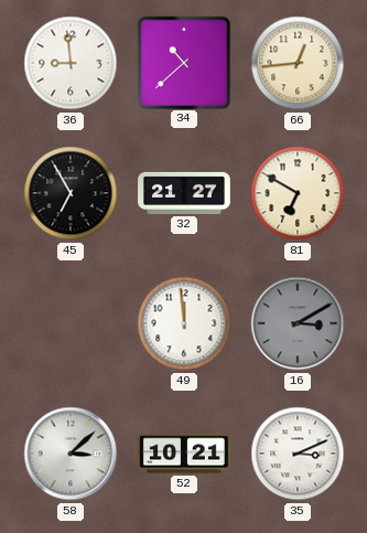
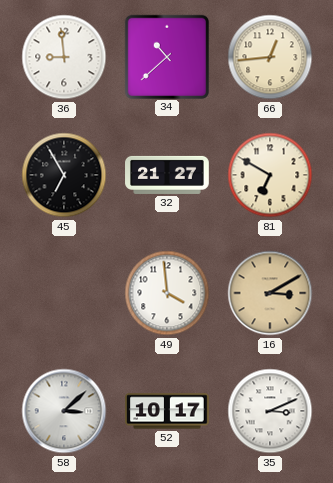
49: 11:59 -> 3:59 (167, 293)
16 dial: grey -> champagne (270, 293)
52: 10:21 -> 10:17 (168, 411)
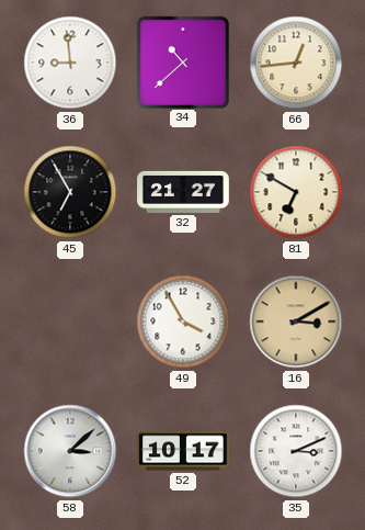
49: 3:59 -> 3:55 (183, 322)
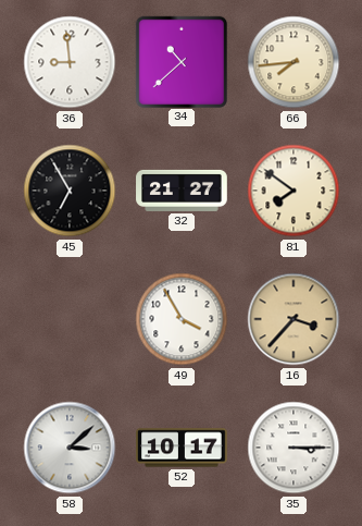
66: 12:44 -> 7:44 (294, 62)
81: 6:50 -> 7:51 (294, 191)
16: 3:10 -> 3:37 (294, 319)
35: 3:11 -> 3:15 (294, 448)
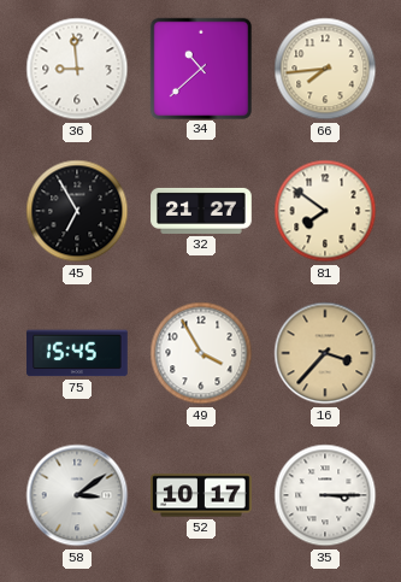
75: none -> 15:45 (78, 353)
58: 3:08 -> 3:09 (77, 495)
